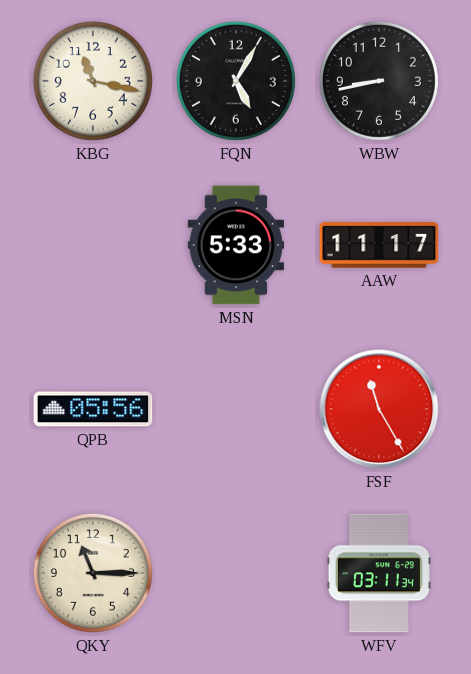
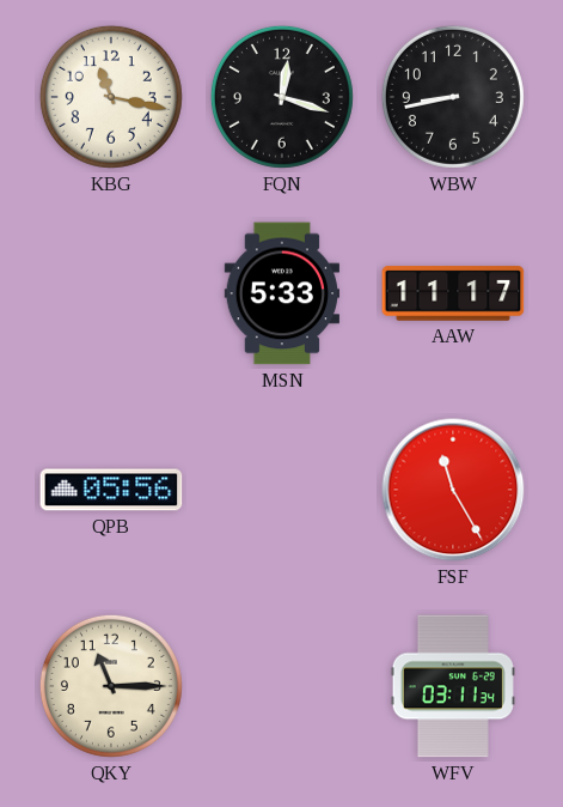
FQN: 5:05 -> 12:18 (282, 97)
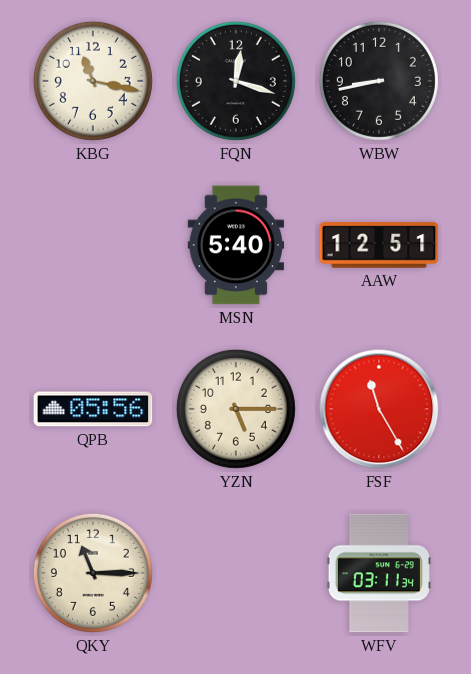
MSN: 5:33 -> 5:40 (236, 245)
AAW: 11:17 -> 12:51 (379, 245)
YZN: none -> 5:15 (236, 409)
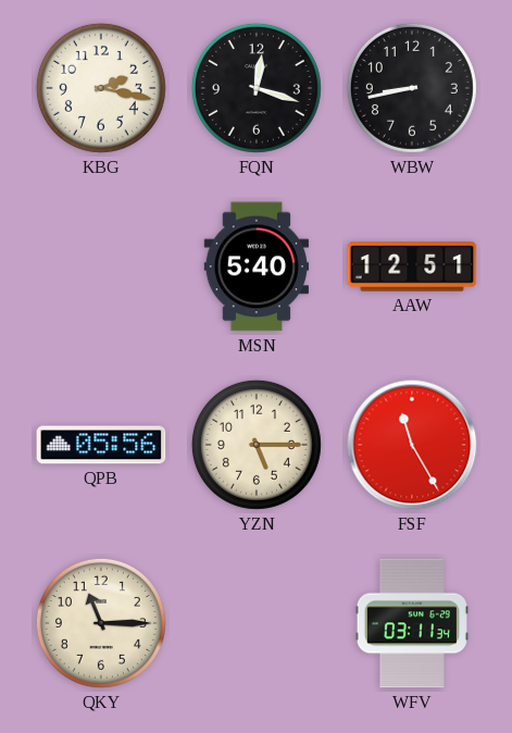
KBG: 11:17 -> 2:17 (101, 88)
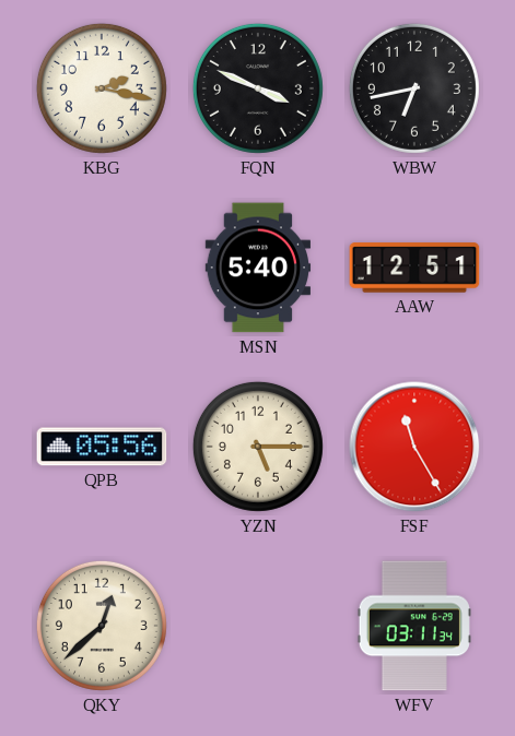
FQN: 12:18 -> 3:49 (258, 88)
WBW: 8:43 -> 6:43 (414, 88)
QKY: 11:15 -> 12:38 (102, 626)
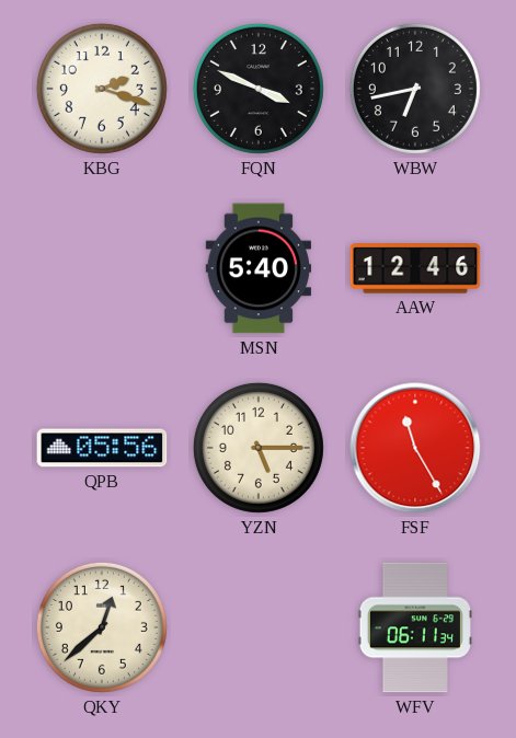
KBG: 2:17 -> 2:18 (102, 89)
AAW: 12:51 -> 12:46 (415, 268)
WFV: 03:11 -> 06:11 (415, 627)
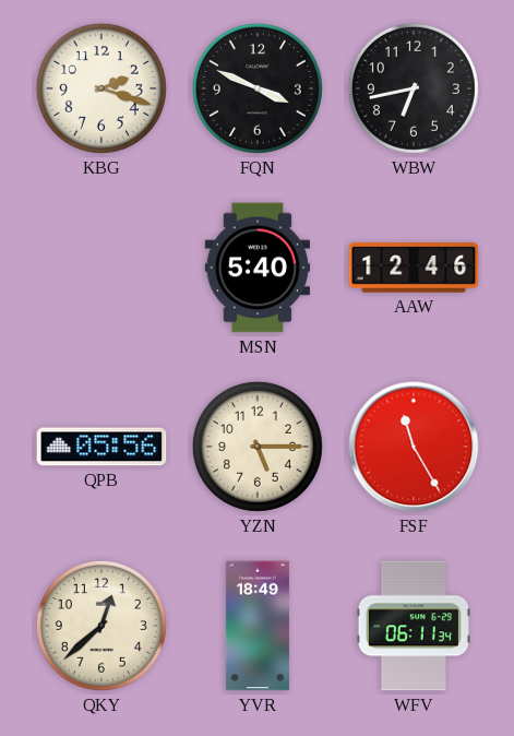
YVR: none -> 18:49 (258, 626)
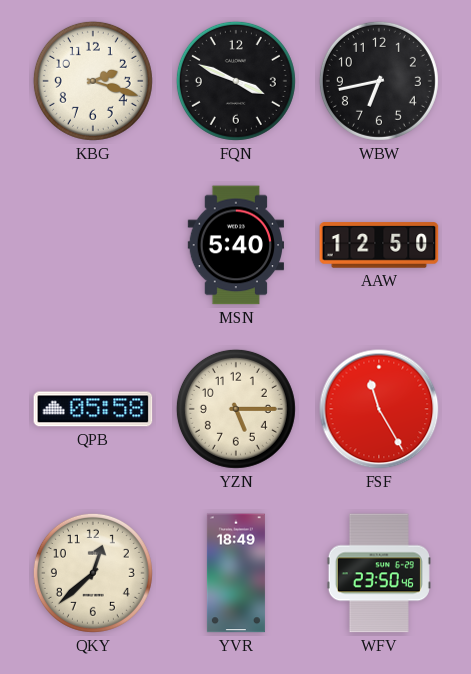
AAW: 12:46 -> 12:50 (379, 245)
QPB: 05:56 -> 05:58 (93, 409)
WFV: 06:11 -> 23:50 (379, 573)
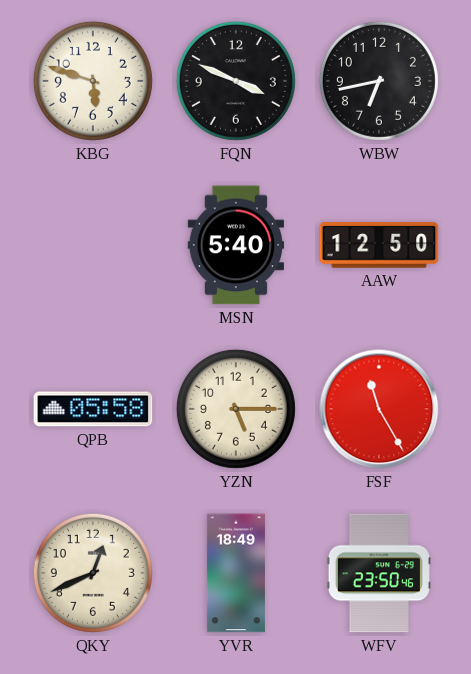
KBG: 2:18 -> 5:48 (93, 81)
QKY: 12:38 -> 12:41 (93, 573)
